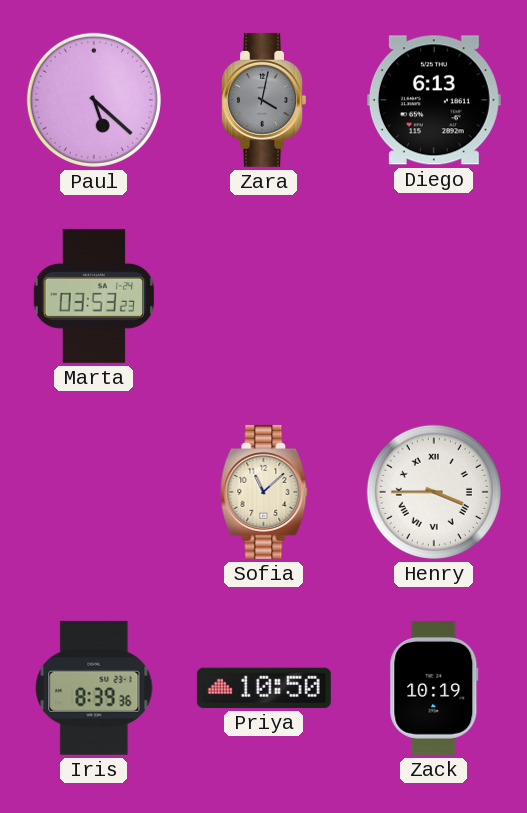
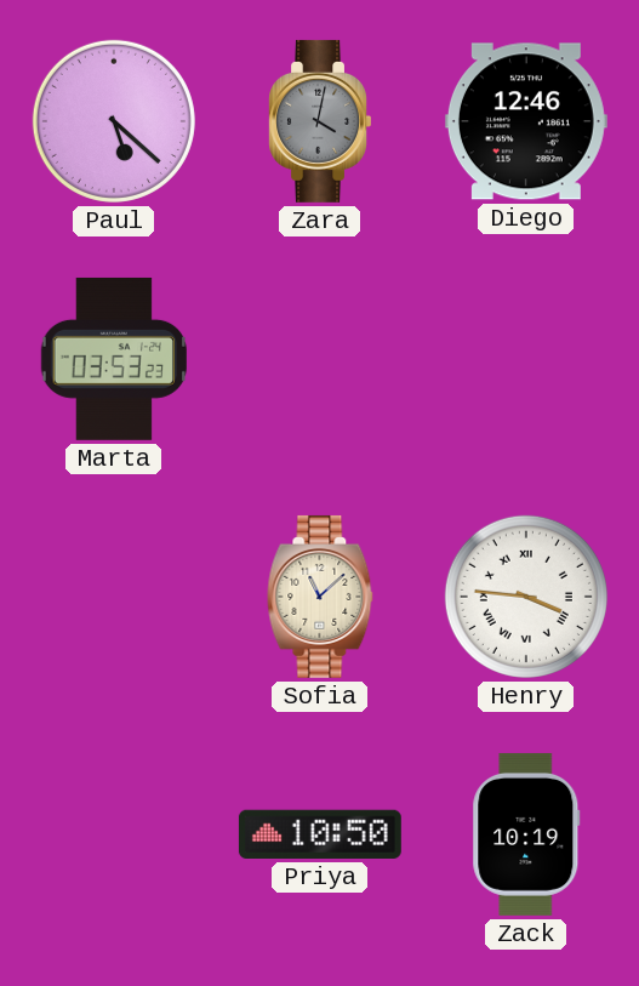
Diego: 6:13 -> 12:46 (526, 121)
Henry: 3:45 -> 3:46 (526, 597)
Iris: 8:39 -> none (94, 688)
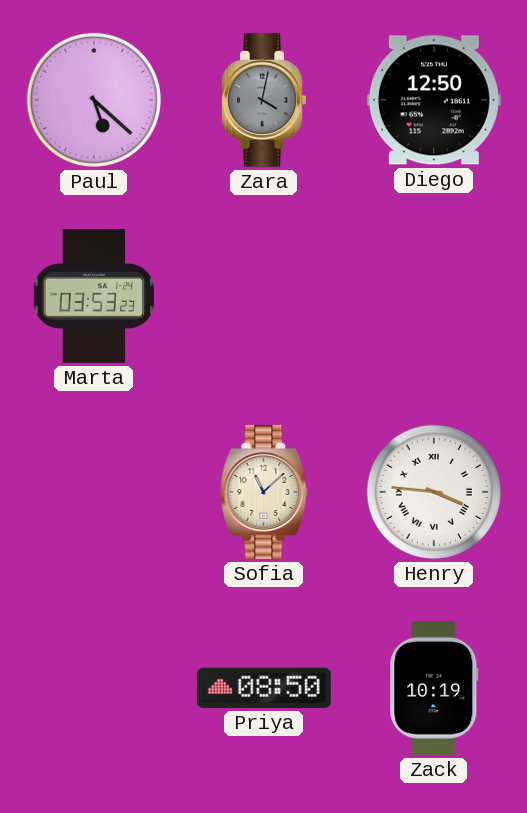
Diego: 12:46 -> 12:50 (434, 100)
Priya: 10:50 -> 08:50 (264, 688)
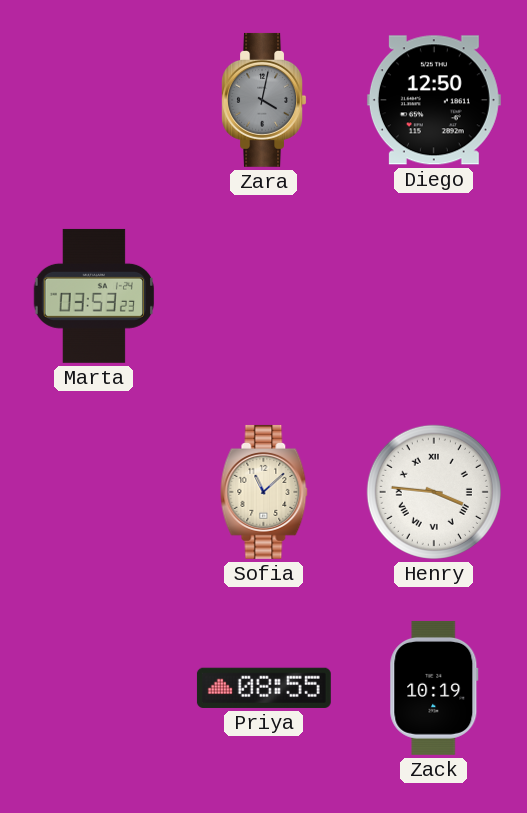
Paul: 5:22 -> none (94, 100)
Priya: 08:50 -> 08:55 (264, 688)
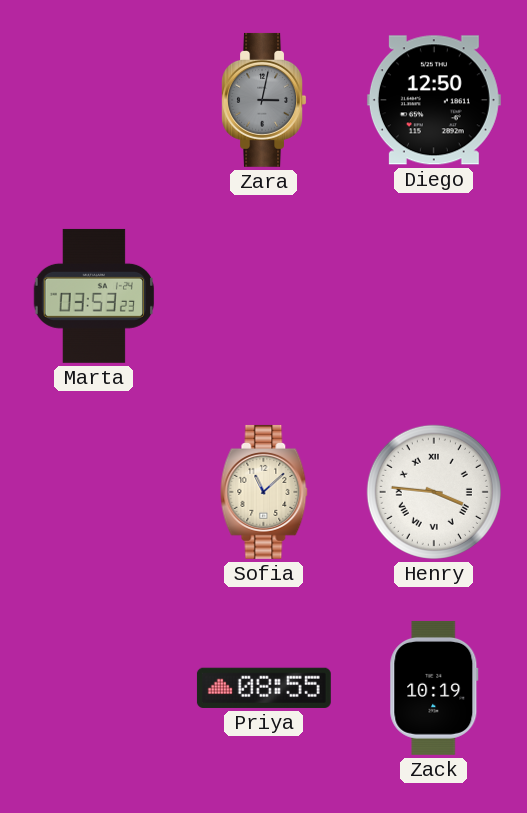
Zara: 4:02 -> 3:02 (263, 100)
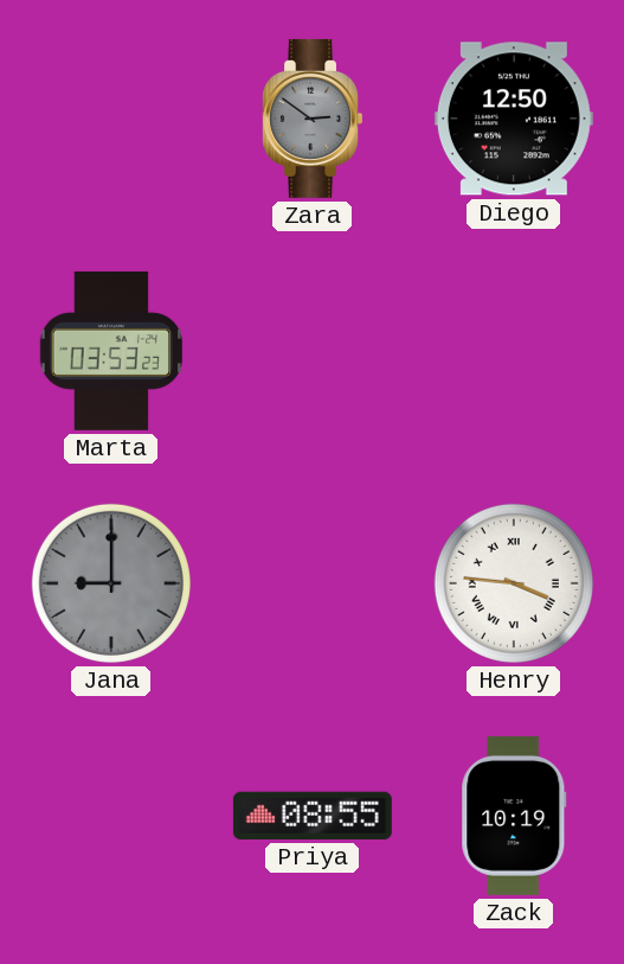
Zara: 3:02 -> 2:51 (311, 119)
Jana: none -> 9:00 (111, 583)
Sofia: 11:08 -> none (264, 492)
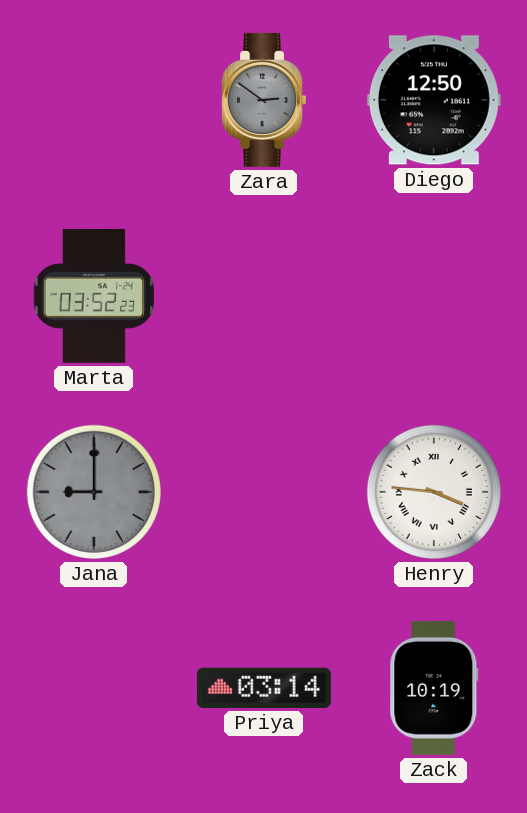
Marta: 03:53 -> 03:52 (93, 296)
Priya: 08:55 -> 03:14 (264, 688)
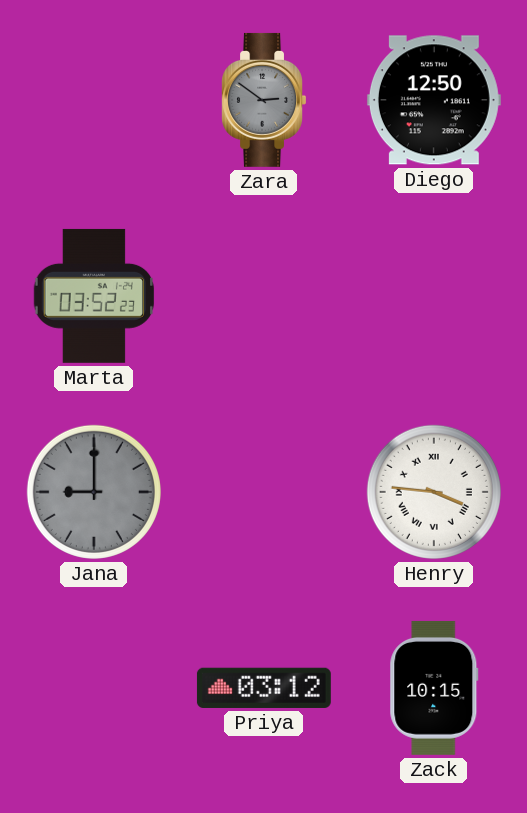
Priya: 03:14 -> 03:12 (264, 688)
Zack: 10:19 -> 10:15 (434, 688)
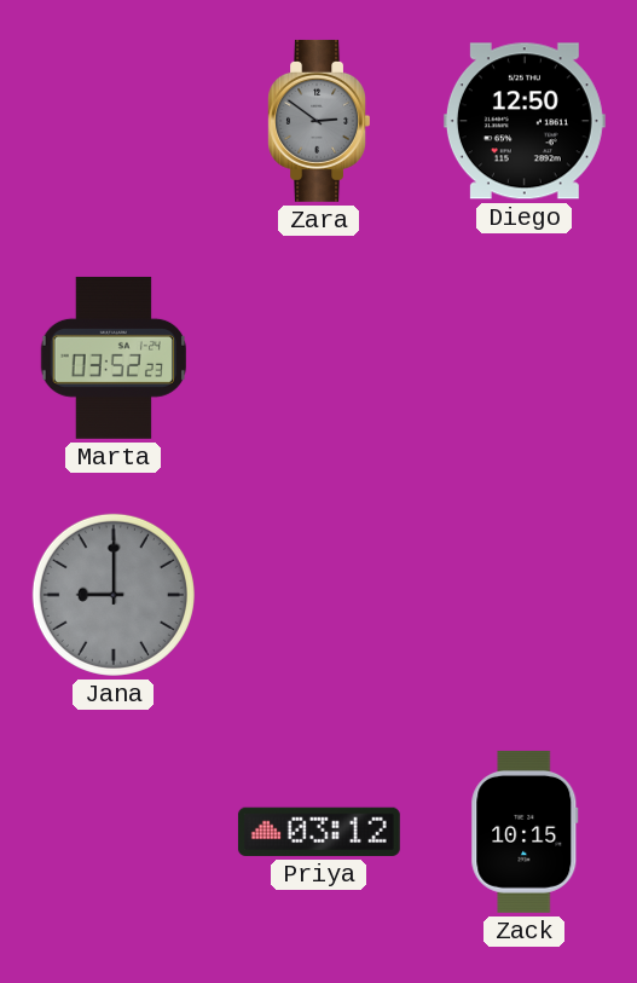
Henry: 3:46 -> none (434, 492)
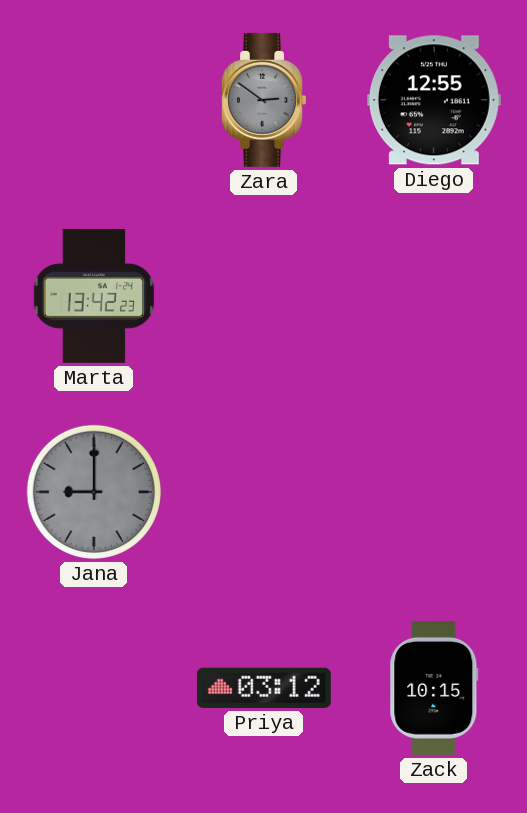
Diego: 12:50 -> 12:55 (434, 100)
Marta: 03:52 -> 13:42 (93, 296)
